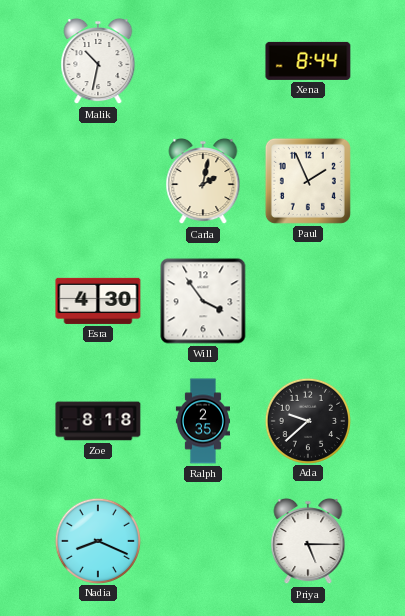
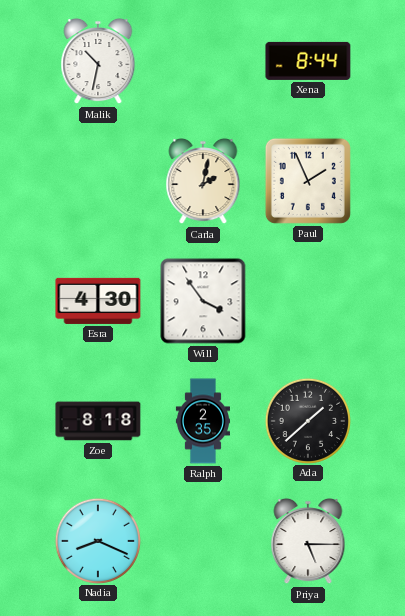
Ada: 9:38 -> 1:38 (307, 420)
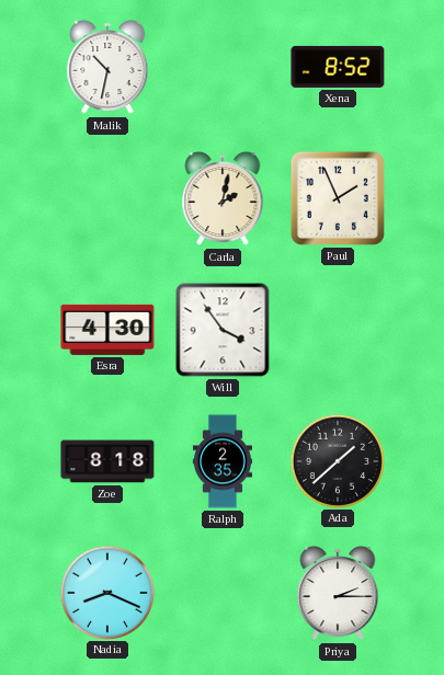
Xena: 8:44 -> 8:52 (338, 67)
Priya: 5:15 -> 2:15 (338, 593)
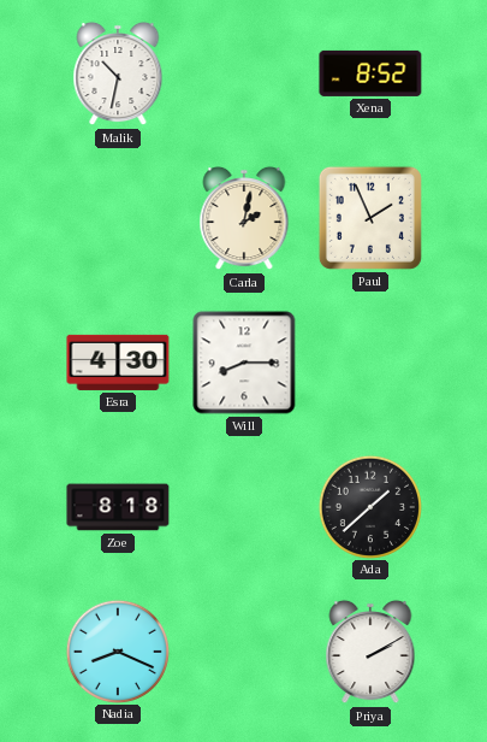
Will: 3:54 -> 8:15 (244, 363)
Ralph: 2:35 -> none (223, 461)
Priya: 2:15 -> 2:10 (370, 652)
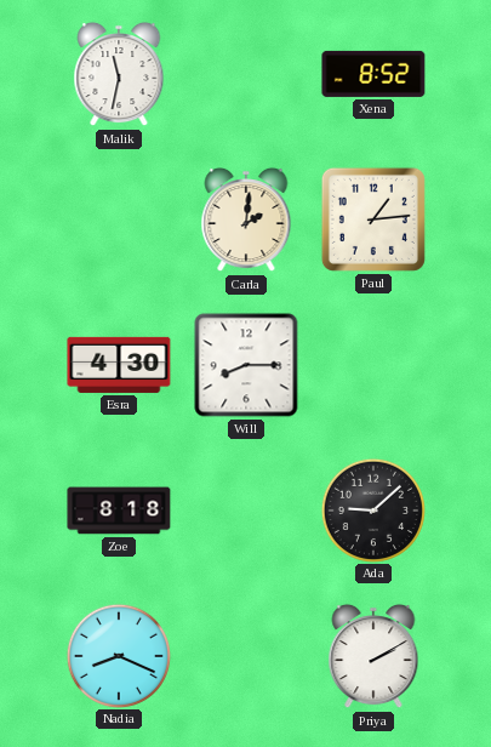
Malik: 10:32 -> 11:32 (119, 74)
Carla: 2:02 -> 2:01 (246, 219)
Paul: 1:56 -> 1:14 (373, 219)
Ada: 1:38 -> 9:08 (372, 509)
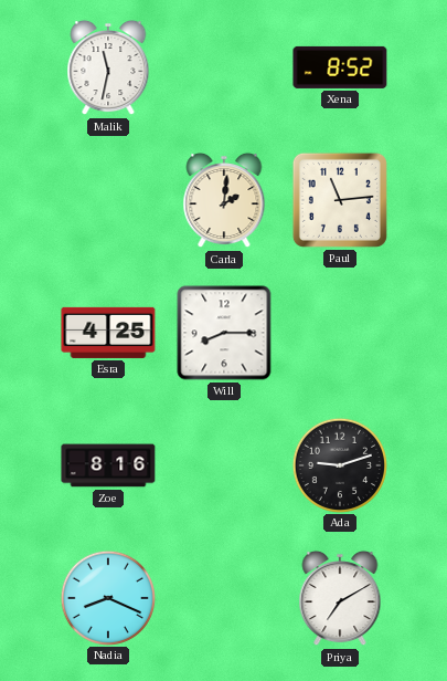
Paul: 1:14 -> 11:14 (340, 200)
Esra: 4:30 -> 4:25 (108, 333)
Zoe: 8:18 -> 8:16 (108, 465)
Ada: 9:08 -> 9:12 (339, 464)
Priya: 2:10 -> 7:10 (340, 598)
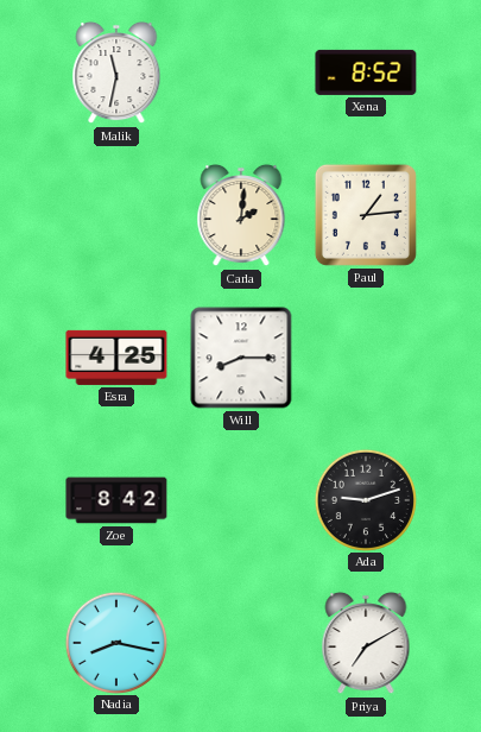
Paul: 11:14 -> 1:14 (366, 215)
Zoe: 8:16 -> 8:42 (116, 500)
Nadia: 8:19 -> 8:17 (115, 642)
